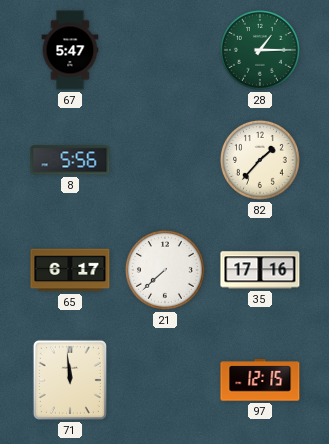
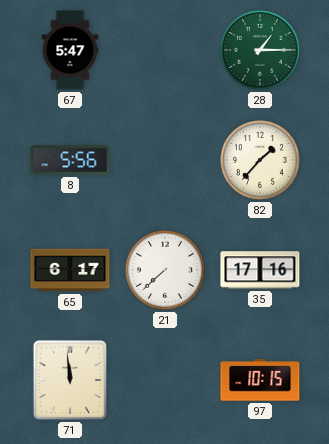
97: 12:15 -> 10:15 (260, 380)
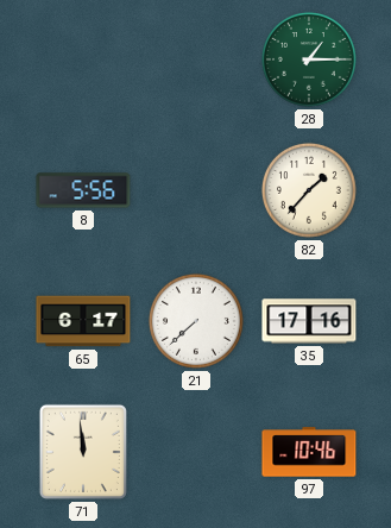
67: 5:47 -> none (70, 50)
97: 10:15 -> 10:46 (309, 452)
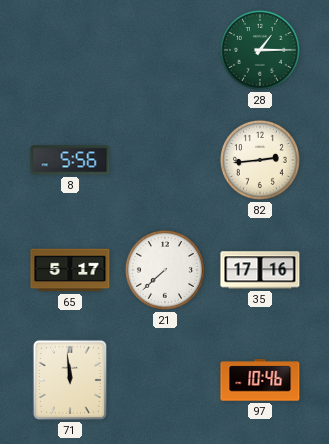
82: 1:37 -> 2:44 (260, 160)
65: 6:17 -> 5:17 (70, 270)
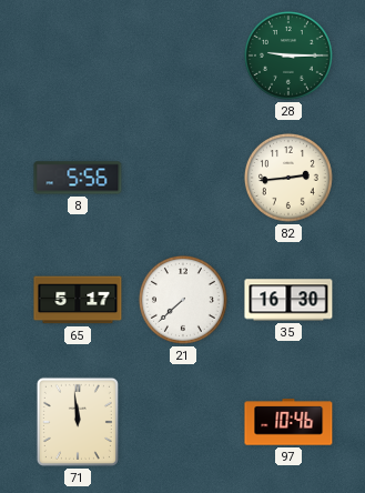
28: 1:15 -> 9:15 (288, 56)
35: 17:16 -> 16:30 (288, 300)
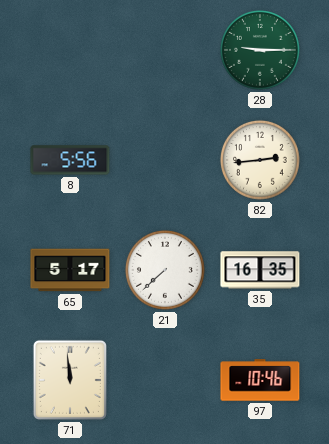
35: 16:30 -> 16:35 (260, 270)
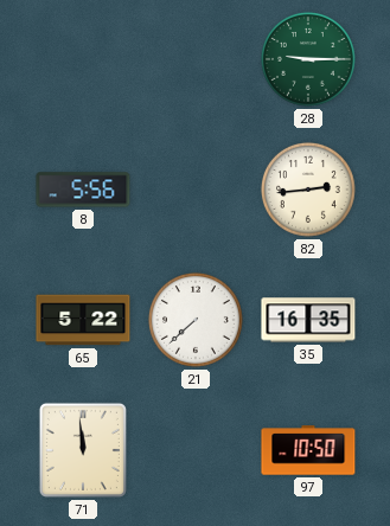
65: 5:17 -> 5:22 (83, 320)
97: 10:46 -> 10:50 (308, 450)
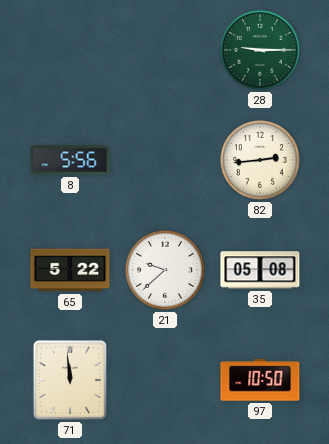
21: 7:38 -> 9:38 (165, 270)
35: 16:35 -> 05:08 (260, 270)
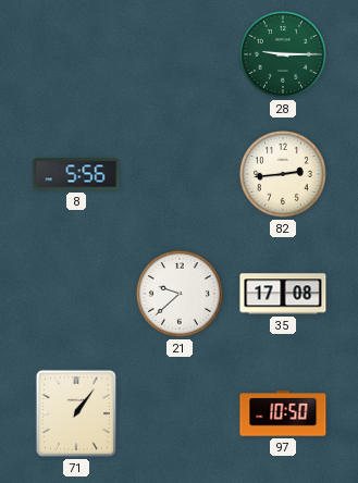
65: 5:22 -> none (70, 270)
35: 05:08 -> 17:08 (283, 294)
71: 11:59 -> 1:06 (76, 413)
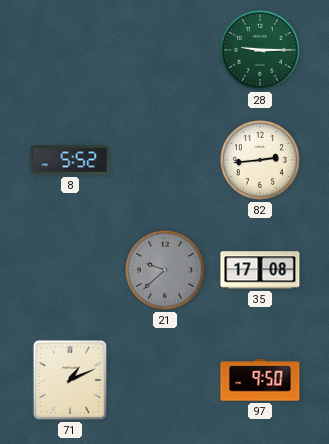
8: 5:56 -> 5:52 (70, 160)
21 dial: white -> grey (165, 270)
71: 1:06 -> 1:11 (70, 380)
97: 10:50 -> 9:50 (260, 380)
